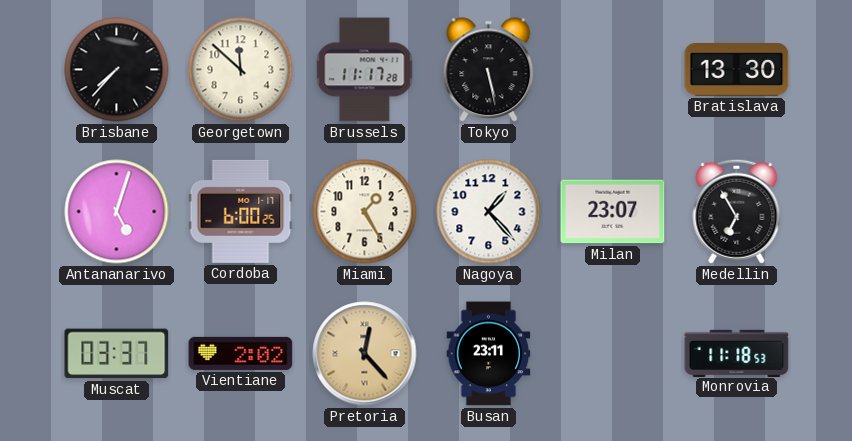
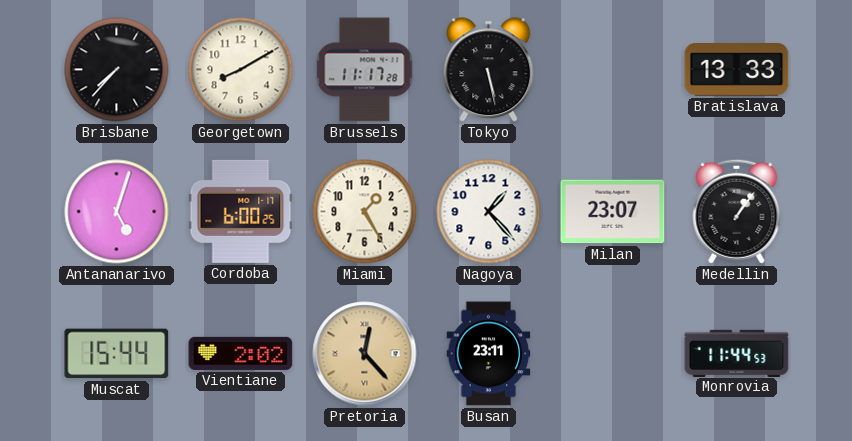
Georgetown: 11:52 -> 8:10 (241, 70)
Bratislava: 13:30 -> 13:33 (737, 70)
Medellin: 6:55 -> 1:06 (737, 211)
Muscat: 03:37 -> 15:44 (117, 354)
Monrovia: 11:18 -> 11:44 (737, 353)
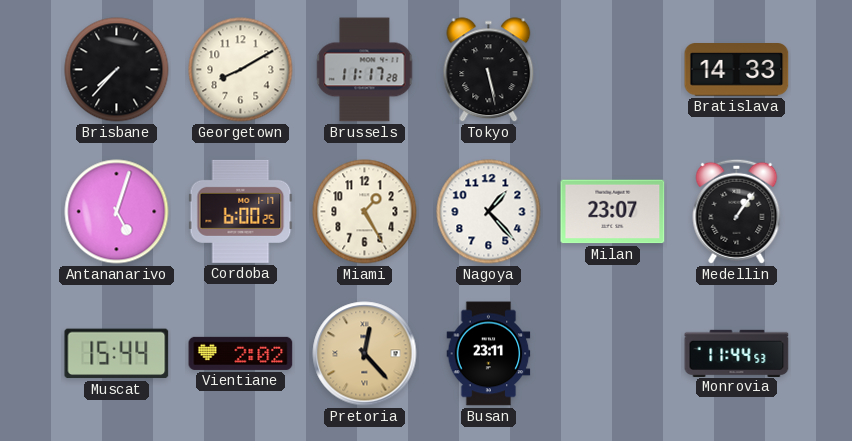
Bratislava: 13:33 -> 14:33 (737, 70)
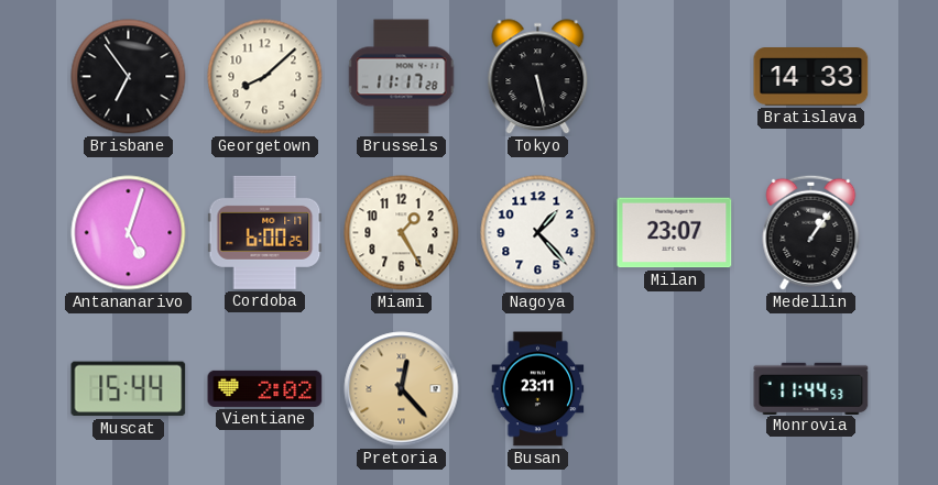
Brisbane: 7:37 -> 6:54 (129, 77)
Georgetown: 8:10 -> 8:08 (265, 77)
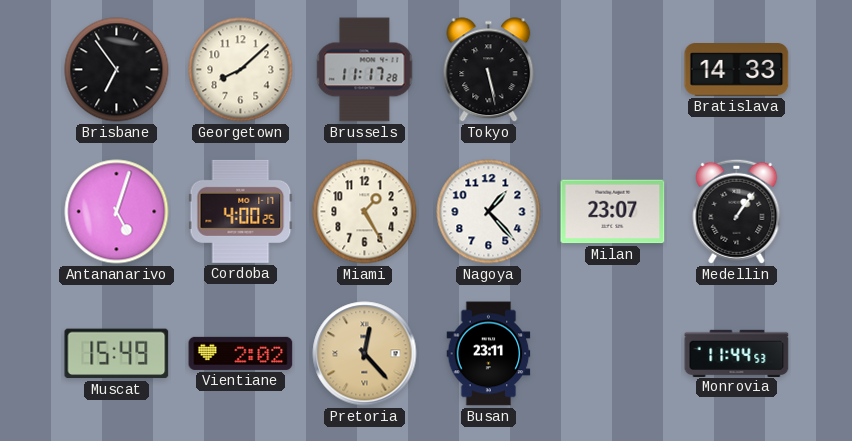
Cordoba: 6:00 -> 4:00 (241, 211)
Muscat: 15:44 -> 15:49 (117, 354)
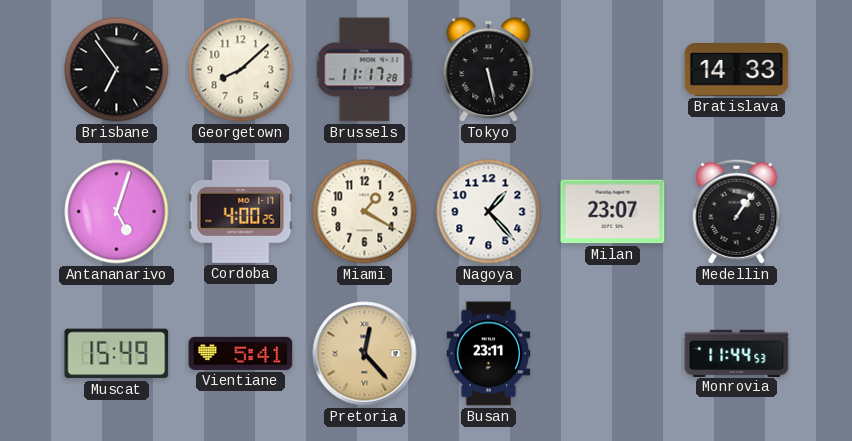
Miami: 1:25 -> 1:20 (365, 212)
Vientiane: 2:02 -> 5:41 (241, 353)
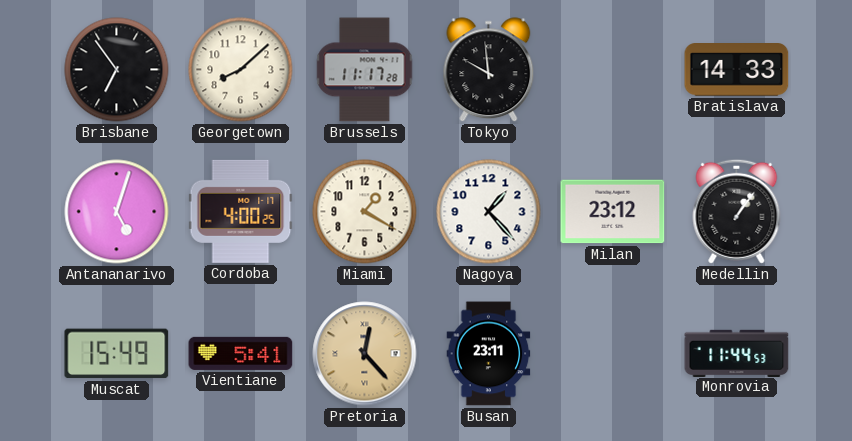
Tokyo: 5:28 -> 9:59 (489, 70)
Milan: 23:07 -> 23:12 (613, 212)
